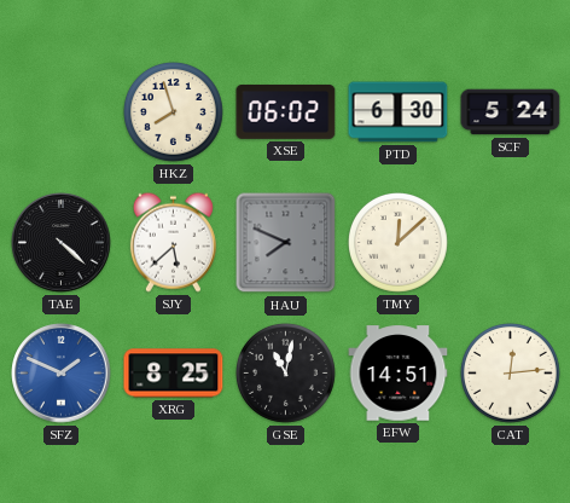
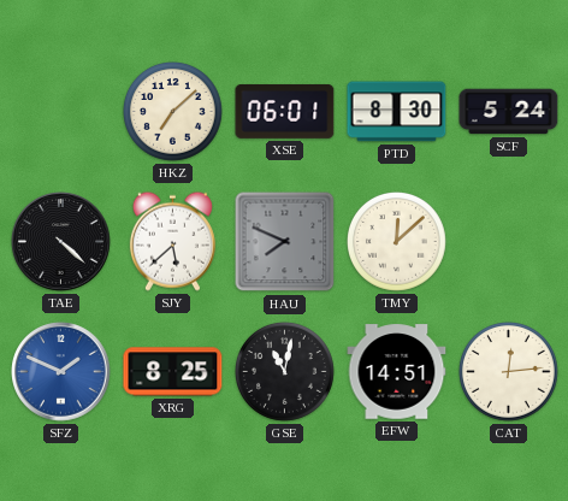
HKZ: 7:57 -> 7:08 (173, 112)
XSE: 06:02 -> 06:01 (285, 111)
PTD: 6:30 -> 8:30 (397, 112)
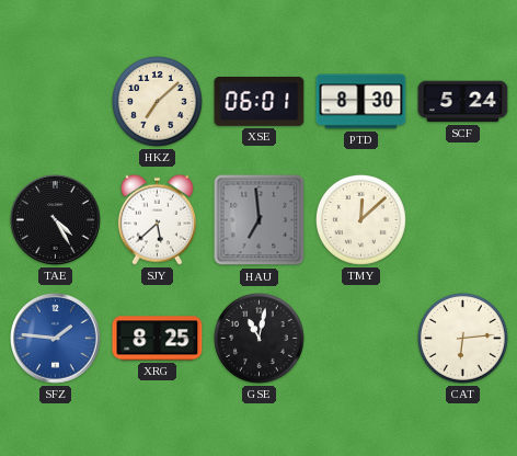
TAE: 4:22 -> 4:25 (56, 220)
HAU: 7:49 -> 6:59 (260, 220)
SFZ: 1:49 -> 1:46 (56, 339)
EFW: 14:51 -> none (397, 372)
CAT: 12:14 -> 6:14 (463, 339)
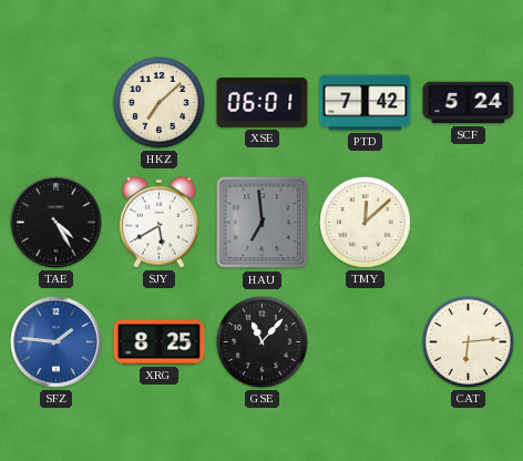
PTD: 8:30 -> 7:42 (366, 103)
SJY: 5:38 -> 5:40 (158, 222)
GSE: 11:02 -> 11:07 (263, 342)
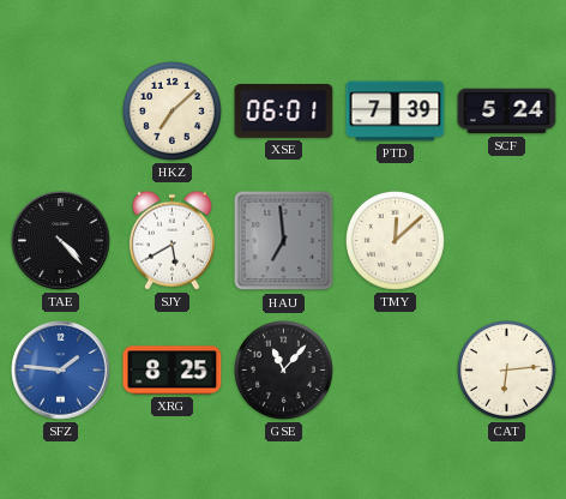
PTD: 7:42 -> 7:39 (396, 112)
TAE: 4:25 -> 4:23 (61, 241)
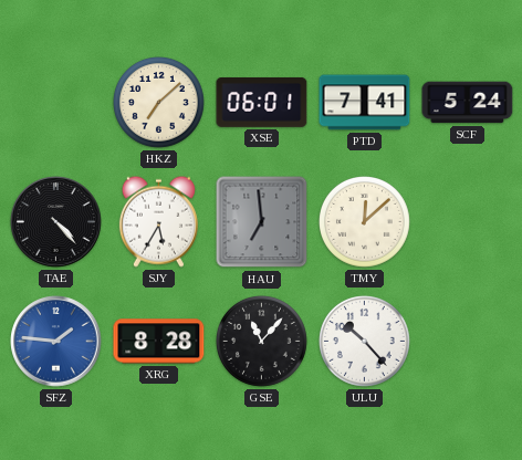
PTD: 7:39 -> 7:41 (365, 103)
SJY: 5:40 -> 5:35 (158, 221)
XRG: 8:25 -> 8:28 (159, 342)
ULU: none -> 10:23 (365, 342)
CAT: 6:14 -> none (507, 371)
